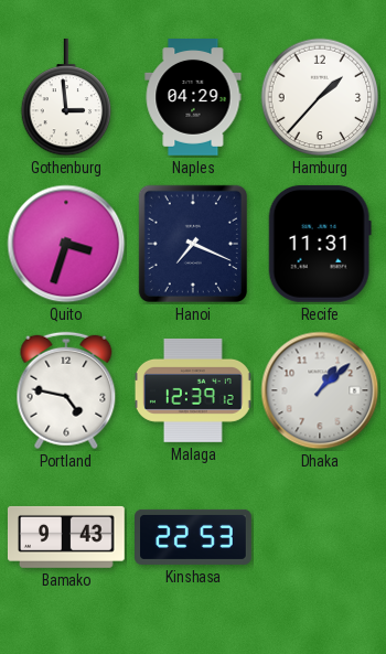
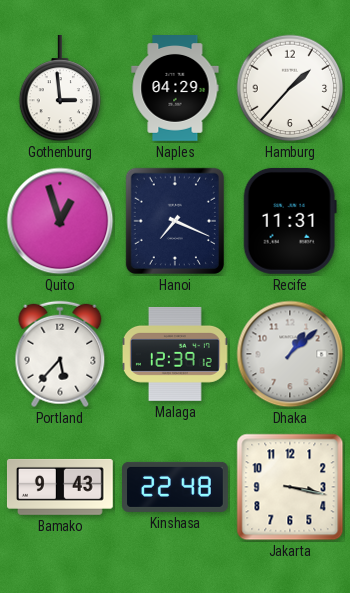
Quito: 3:33 -> 12:57 (60, 221)
Portland: 4:47 -> 5:37 (60, 354)
Kinshasa: 22:53 -> 22:48 (176, 487)
Jakarta: none -> 3:17 (290, 487)
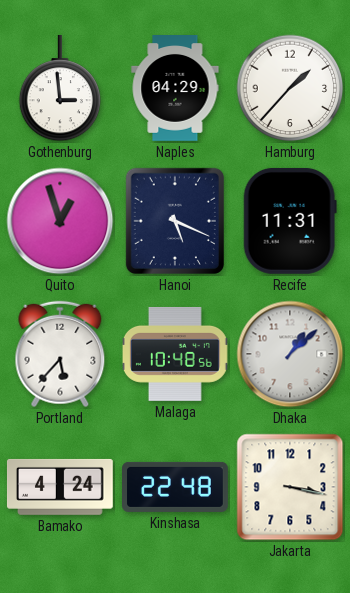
Hanoi: 7:19 -> 5:19 (175, 221)
Malaga: 12:39 -> 10:48 (175, 354)
Bamako: 9:43 -> 4:24 (60, 487)
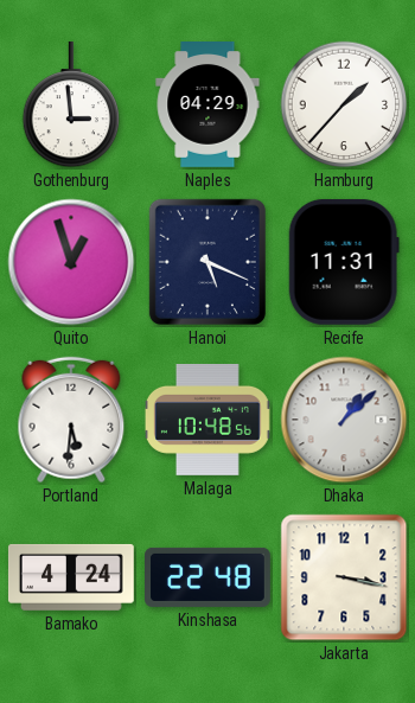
Portland: 5:37 -> 5:31 (71, 420)
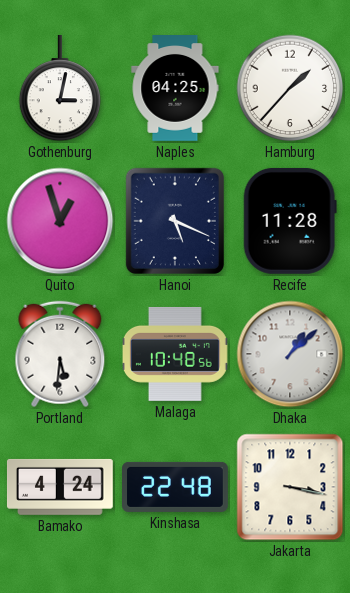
Gothenburg: 2:59 -> 3:02 (60, 88)
Naples: 04:29 -> 04:25 (175, 89)
Recife: 11:31 -> 11:28 (290, 221)
